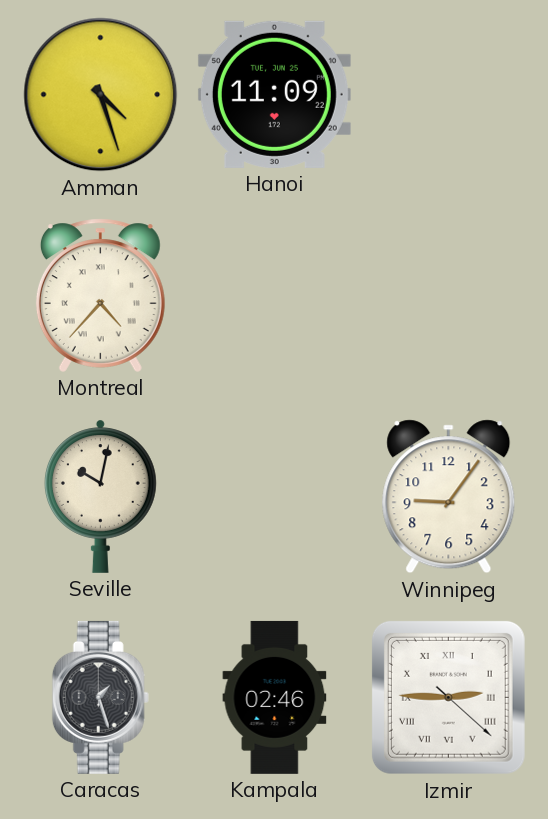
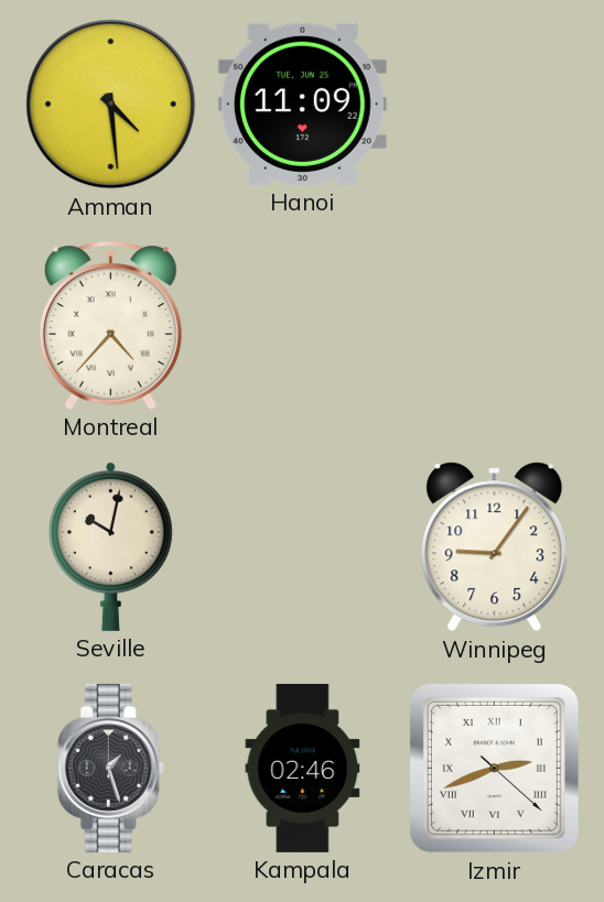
Amman: 4:27 -> 4:29 (111, 105)
Izmir: 2:45 -> 2:41 (494, 768)
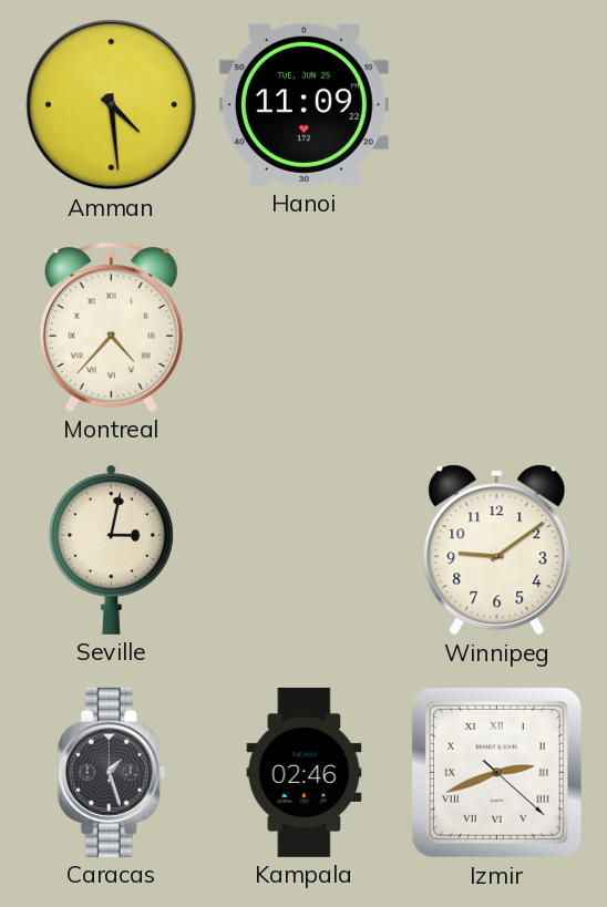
Seville: 10:02 -> 3:02 (111, 549)
Winnipeg: 9:06 -> 9:09 (497, 550)
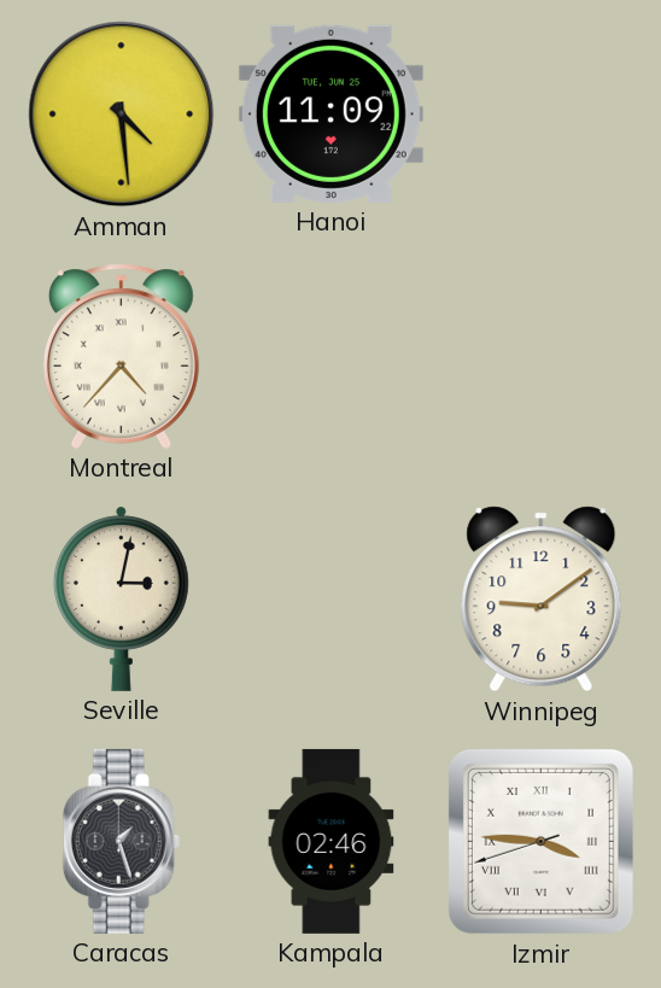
Izmir: 2:41 -> 3:45 (540, 841)
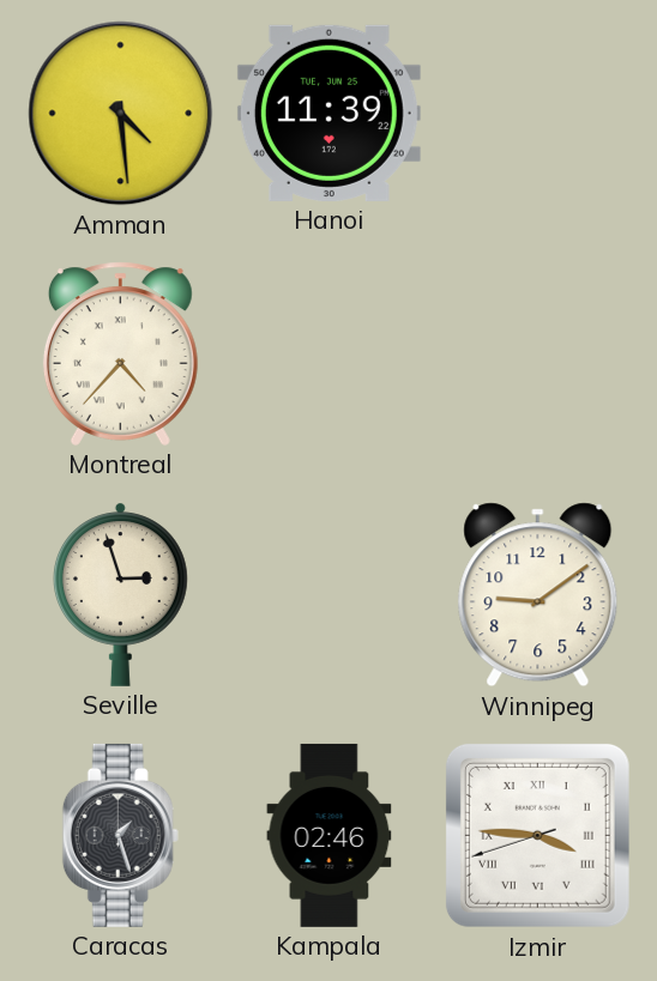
Hanoi: 11:09 -> 11:39 (328, 113)
Seville: 3:02 -> 2:57 (120, 594)
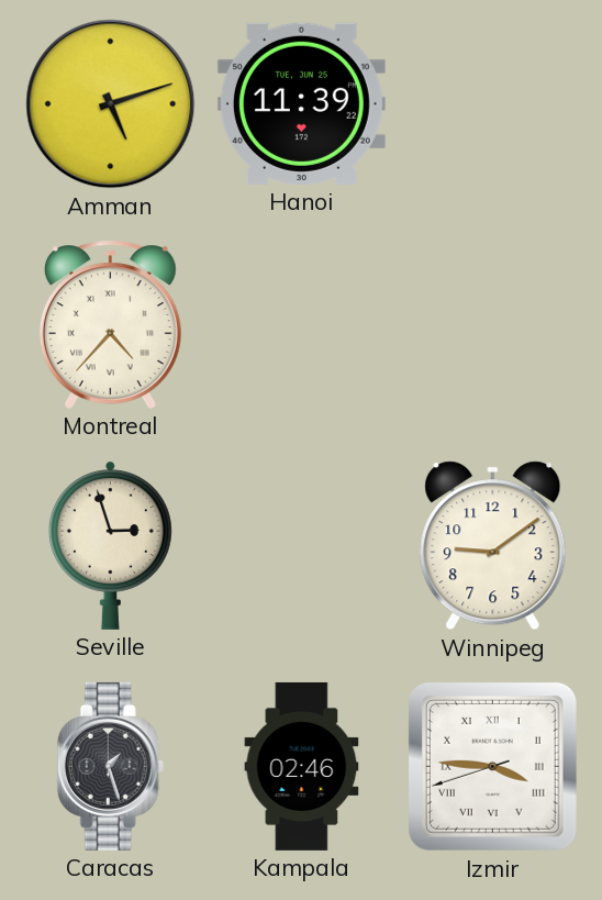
Amman: 4:29 -> 5:12 (111, 104)
